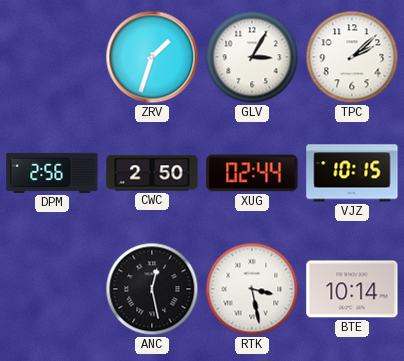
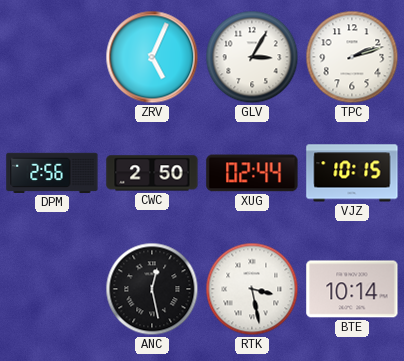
ZRV: 1:33 -> 5:04 (152, 57)
TPC: 2:08 -> 2:12 (352, 57)
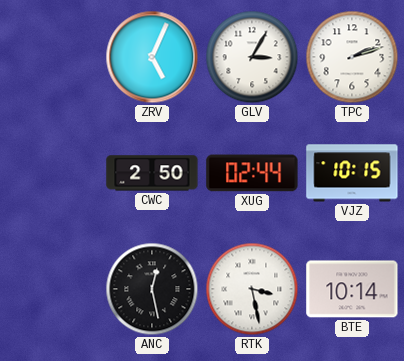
DPM: 2:56 -> none (52, 173)
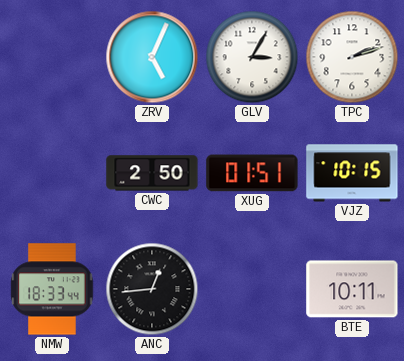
XUG: 02:44 -> 01:51 (252, 173)
NMW: none -> 18:33 (52, 289)
ANC: 12:28 -> 12:44 (152, 289)
RTK: 3:28 -> none (252, 289)
BTE: 10:14 -> 10:11 (352, 289)
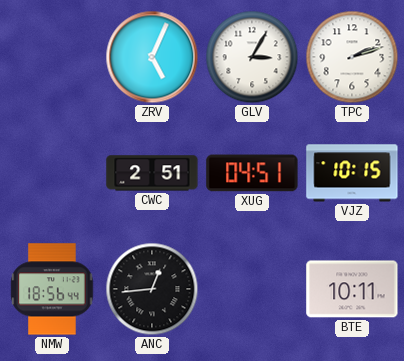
CWC: 2:50 -> 2:51 (152, 173)
XUG: 01:51 -> 04:51 (252, 173)
NMW: 18:33 -> 18:56 (52, 289)
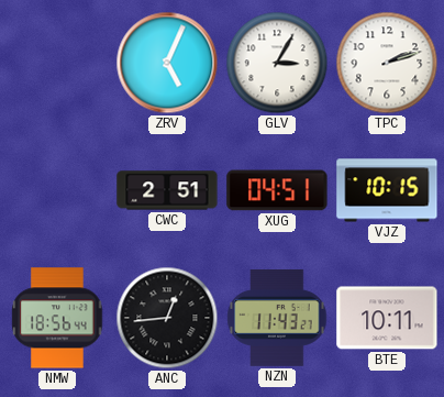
NZN: none -> 11:43 (277, 319)
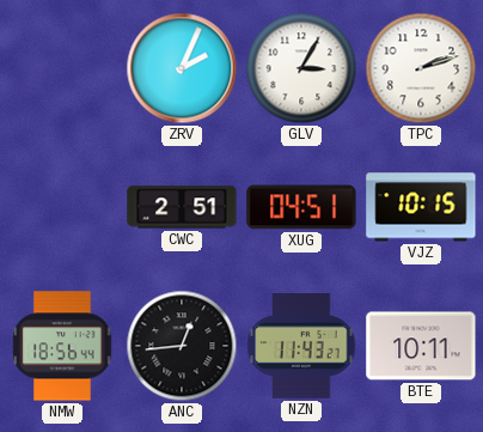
ZRV: 5:04 -> 2:04 (182, 68)
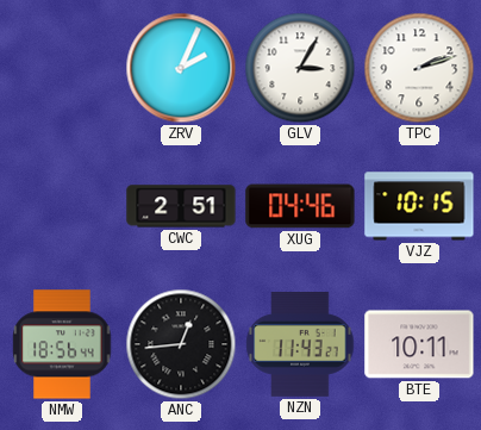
XUG: 04:51 -> 04:46 (300, 206)
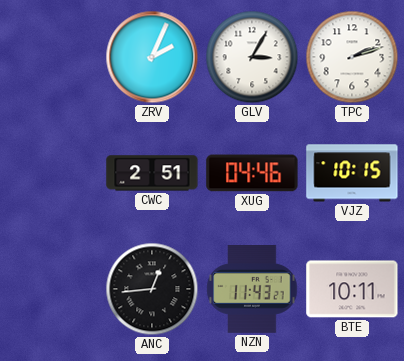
NMW: 18:56 -> none (62, 344)
